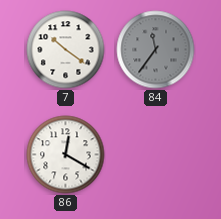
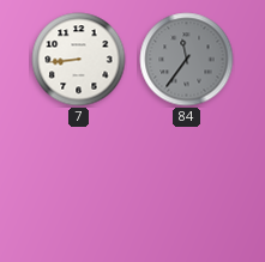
7: 10:21 -> 8:44 (79, 60)
86: 12:20 -> none (66, 155)
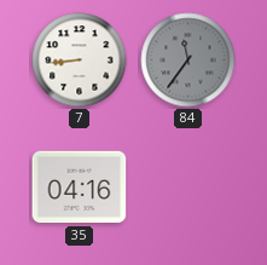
35: none -> 04:16 (80, 188)
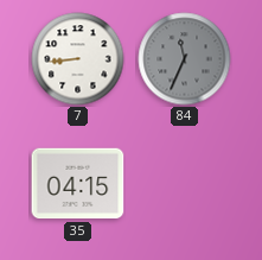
84: 11:36 -> 11:34 (185, 59)
35: 04:16 -> 04:15 (78, 184)
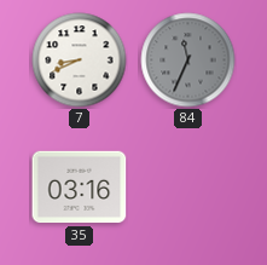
7: 8:44 -> 8:41 (80, 61)
35: 04:15 -> 03:16 (80, 188)
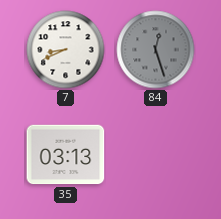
84: 11:34 -> 12:27 (156, 50)
35: 03:16 -> 03:13 (66, 155)
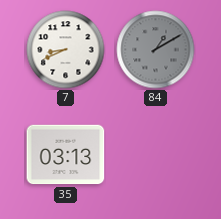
84: 12:27 -> 1:10 (156, 50)
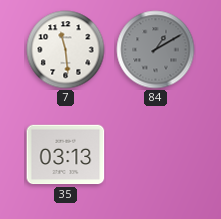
7: 8:41 -> 11:29 (66, 50)
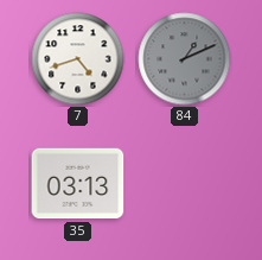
7: 11:29 -> 4:42 (78, 59)
84: 1:10 -> 1:11 (185, 59)
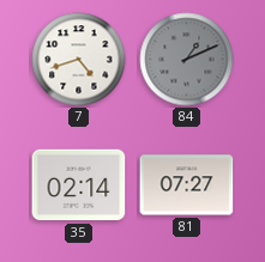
35: 03:13 -> 02:14 (79, 185)
81: none -> 07:27 (187, 185)
